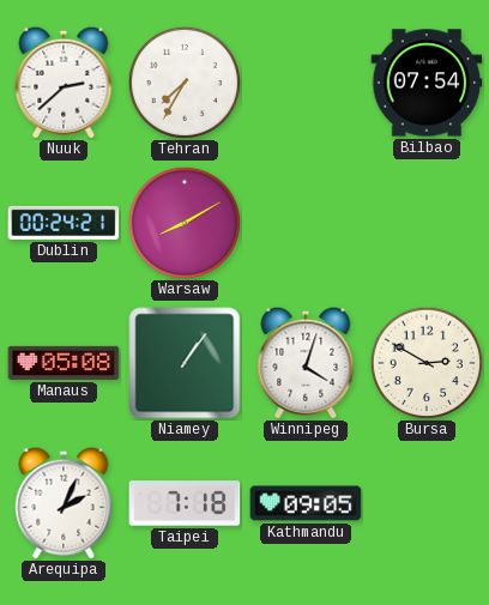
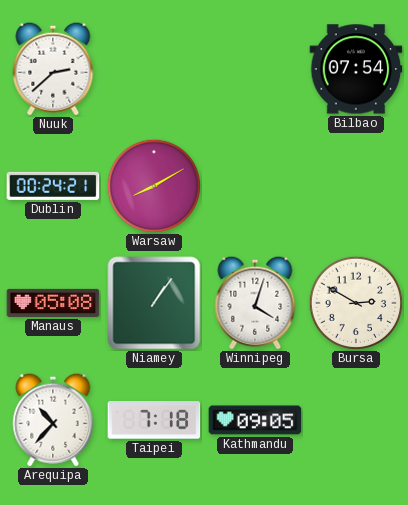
Tehran: 7:35 -> none (183, 81)
Arequipa: 2:04 -> 10:37 (53, 420)
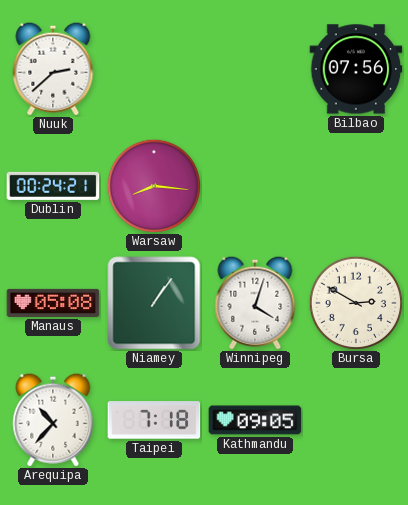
Bilbao: 07:54 -> 07:56 (356, 69)
Warsaw: 8:10 -> 8:16 (153, 185)
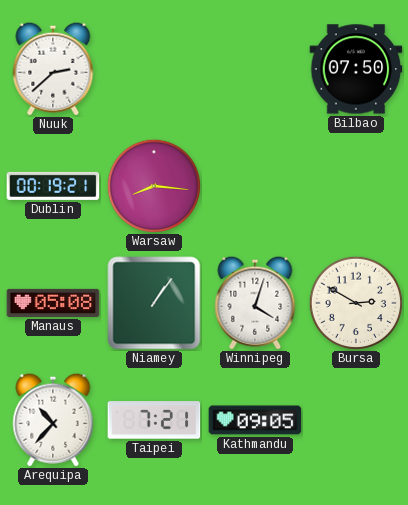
Bilbao: 07:56 -> 07:50 (356, 69)
Dublin: 00:24 -> 00:19 (53, 186)
Taipei: 7:18 -> 7:21 (154, 420)
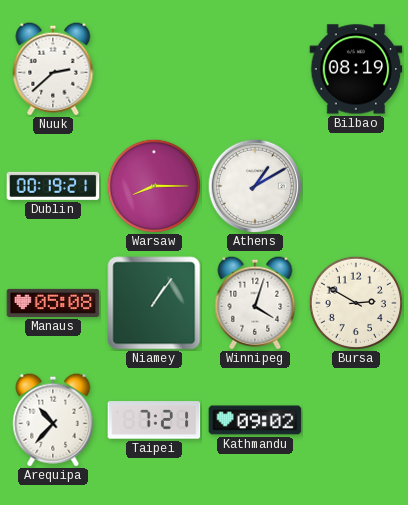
Bilbao: 07:50 -> 08:19 (356, 69)
Warsaw: 8:16 -> 8:15 (153, 185)
Athens: none -> 1:10 (255, 186)
Kathmandu: 09:05 -> 09:02 (255, 420)
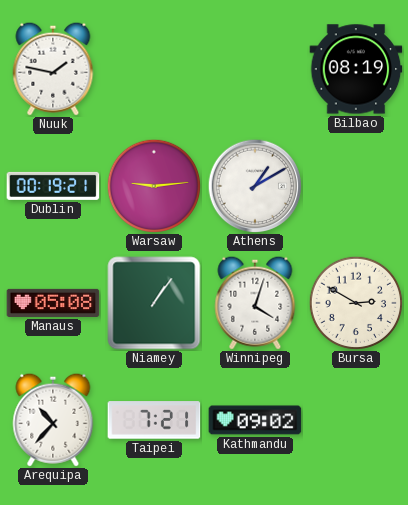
Nuuk: 2:38 -> 1:47 (53, 69)
Warsaw: 8:15 -> 9:14 (153, 185)
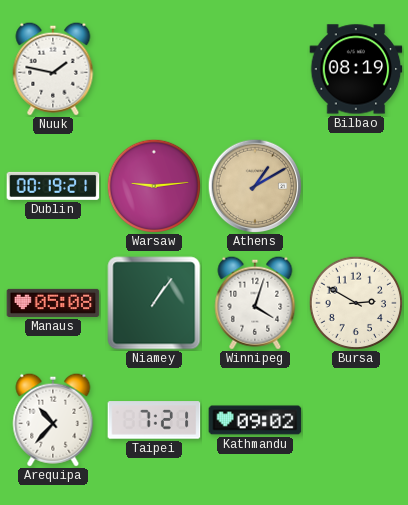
Athens dial: white -> champagne (255, 186)
